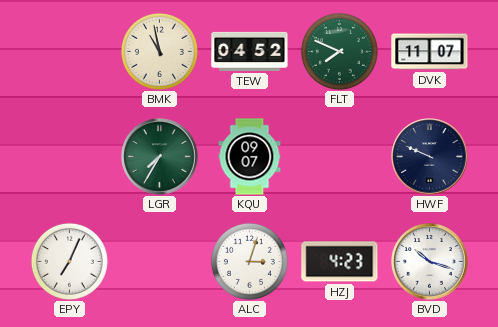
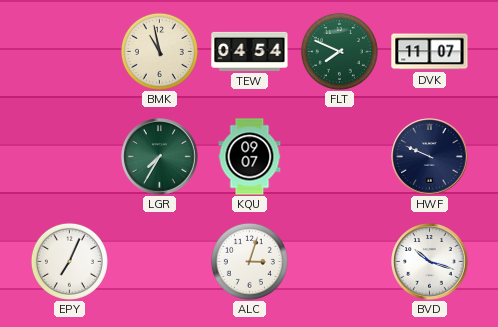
TEW: 04:52 -> 04:54 (250, 51)
HZJ: 4:23 -> none (340, 262)
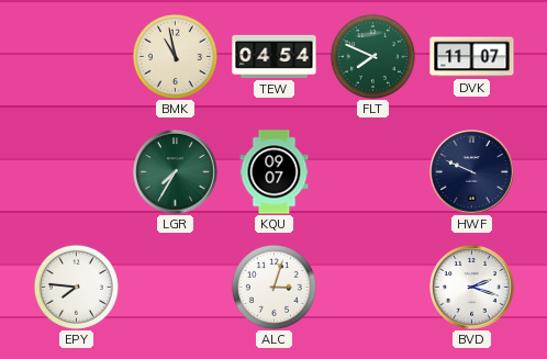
EPY: 7:04 -> 7:46 (76, 287)
BVD: 10:18 -> 2:18 (472, 288)
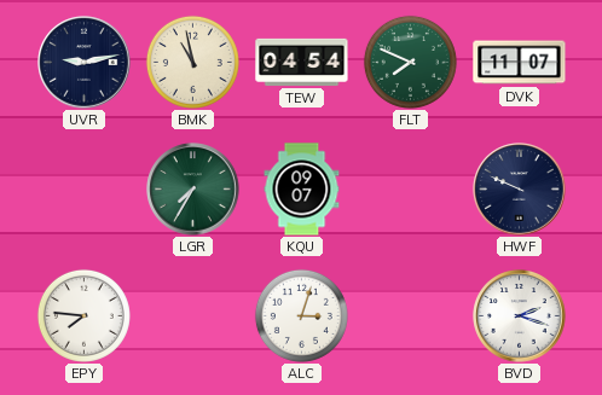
UVR: none -> 9:13 (85, 63)
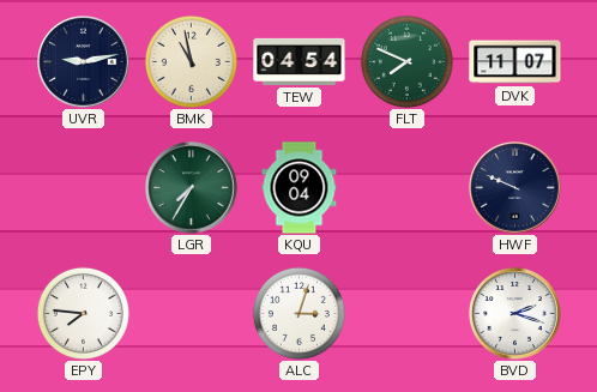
KQU: 09:07 -> 09:04 (300, 188)
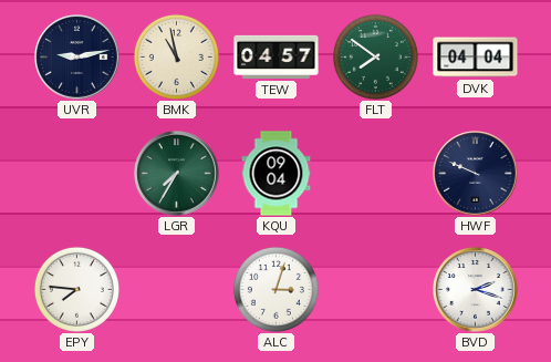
TEW: 04:54 -> 04:57 (277, 56)
FLT: 7:49 -> 7:51 (375, 56)
DVK: 11:07 -> 04:04 (476, 58)
